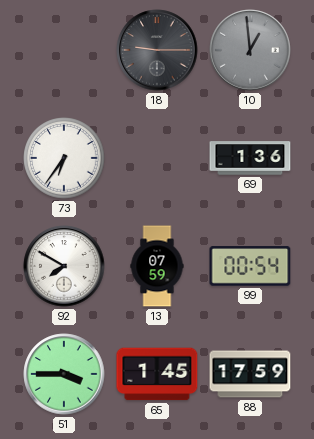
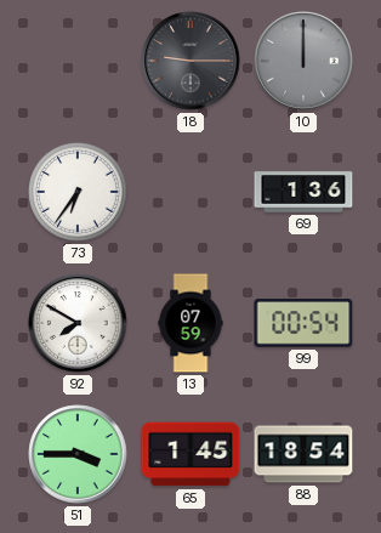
10: 12:59 -> 12:00 (303, 61)
88: 17:59 -> 18:54 (303, 454)
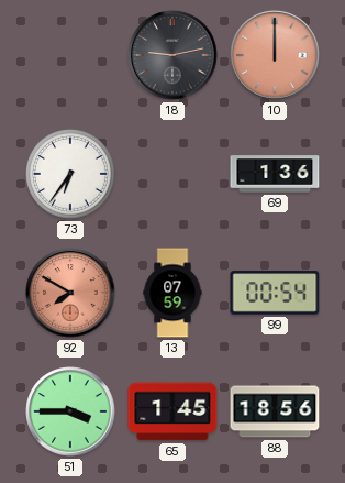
18: 9:15 -> 9:13 (172, 55)
10 dial: grey -> salmon (275, 55)
92 dial: white -> salmon (70, 293)
88: 18:54 -> 18:56 (275, 411)
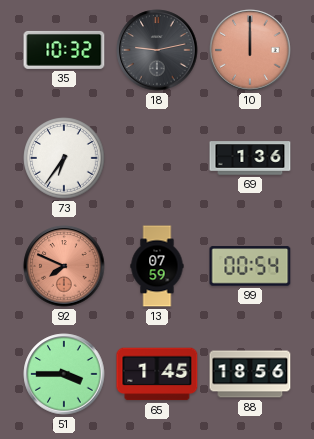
35: none -> 10:32 (64, 50)
92: 7:50 -> 7:49 (64, 266)
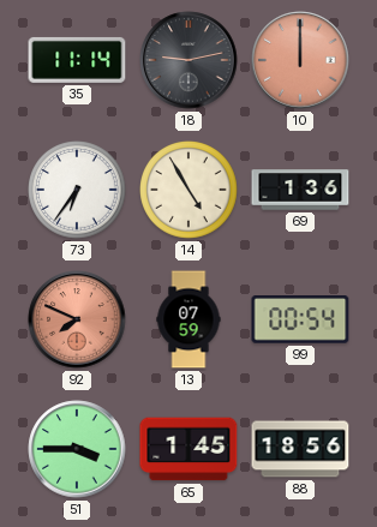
35: 10:32 -> 11:14 (77, 60)
14: none -> 4:55 (190, 191)
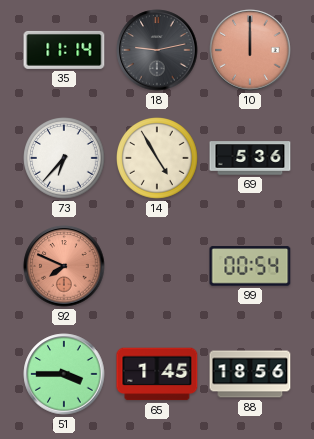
73: 6:36 -> 6:37 (65, 159)
69: 1:36 -> 5:36 (250, 158)
13: 07:59 -> none (188, 319)
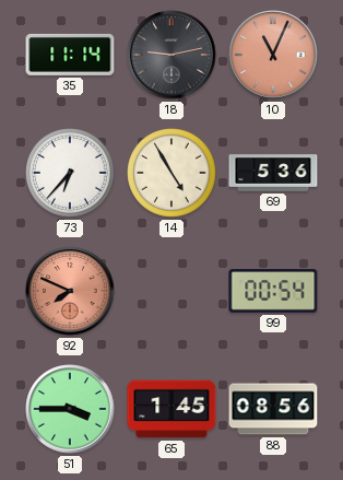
10: 12:00 -> 11:04 (273, 55)
88: 18:56 -> 08:56 (273, 409)
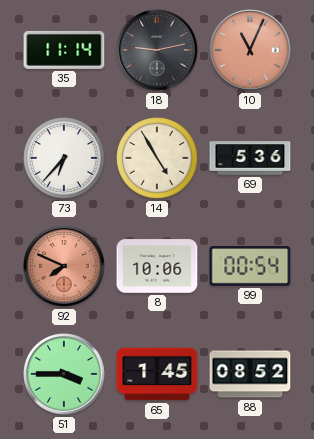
8: none -> 10:06 (157, 266)
88: 08:56 -> 08:52 (250, 374)
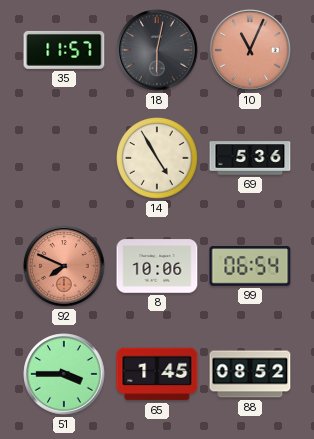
35: 11:14 -> 11:57 (64, 50)
18: 9:13 -> 6:02 (157, 50)
73: 6:37 -> none (65, 159)
99: 00:54 -> 06:54 (250, 266)
